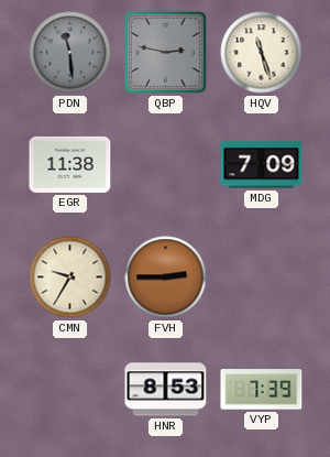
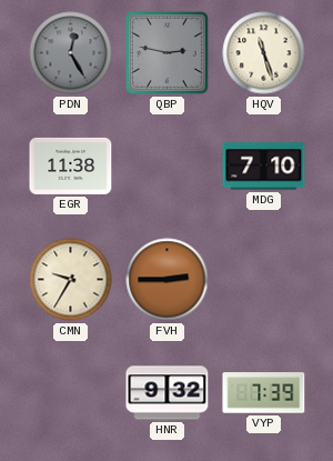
PDN: 11:29 -> 12:25 (71, 53)
MDG: 7:09 -> 7:10 (264, 167)
HNR: 8:53 -> 9:32 (168, 393)
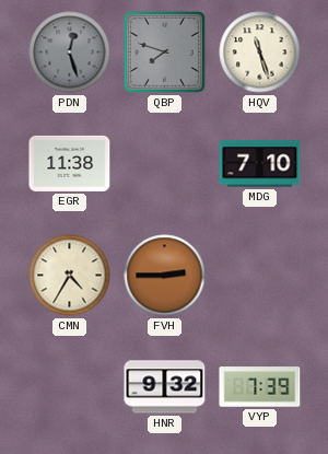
PDN: 12:25 -> 12:27 (70, 53)
QBP: 2:47 -> 7:48 (164, 51)
CMN: 9:35 -> 4:35 (70, 276)
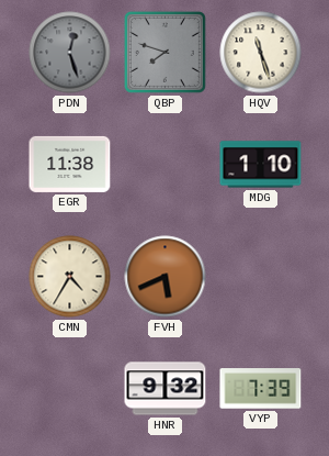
MDG: 7:10 -> 1:10 (261, 165)
FVH: 2:45 -> 5:41 (166, 277)
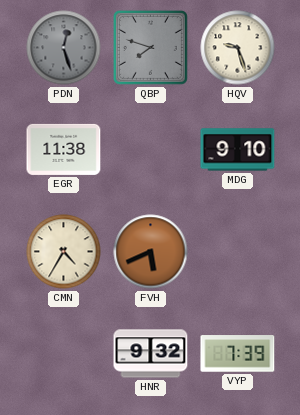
HQV: 11:27 -> 9:27 (238, 48)
MDG: 1:10 -> 9:10 (238, 150)
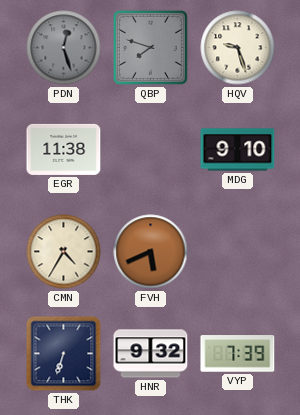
THK: none -> 6:33 (64, 354)
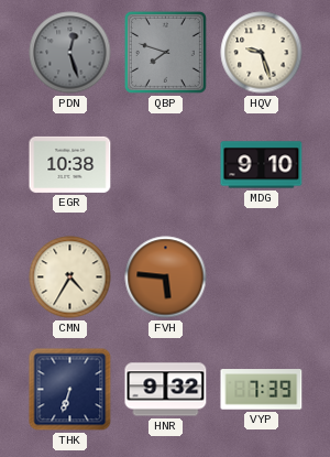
EGR: 11:38 -> 10:38 (70, 164)
FVH: 5:41 -> 5:46 (166, 278)
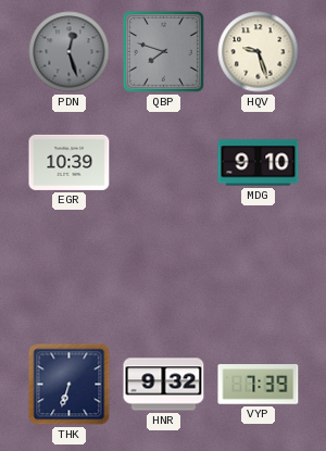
EGR: 10:38 -> 10:39 (70, 162)
CMN: 4:35 -> none (70, 278)
FVH: 5:46 -> none (166, 278)
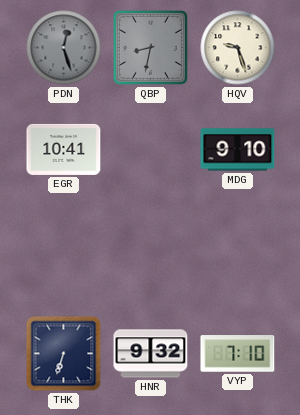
QBP: 7:48 -> 8:32 (150, 47)
EGR: 10:39 -> 10:41 (64, 149)
VYP: 7:39 -> 7:10 (238, 354)
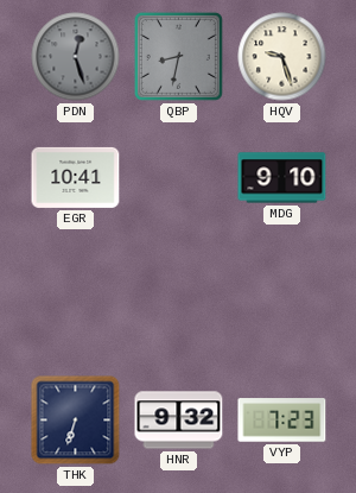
VYP: 7:10 -> 7:23 (282, 421)
